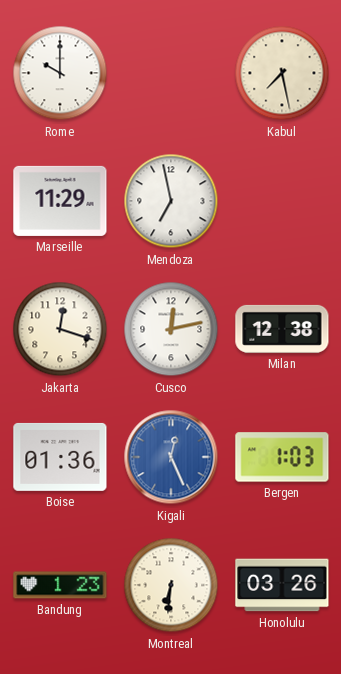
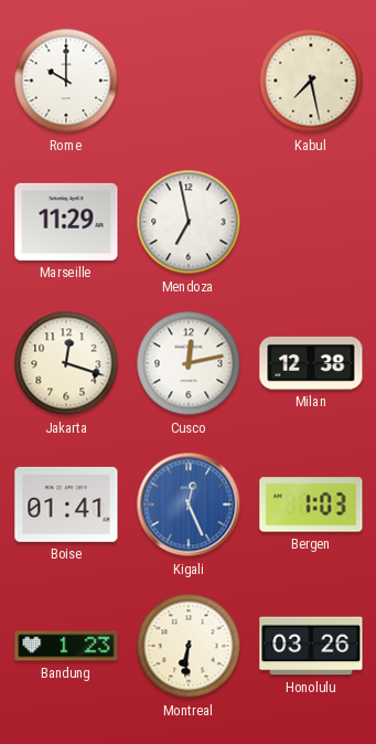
Boise: 01:36 -> 01:41 (66, 504)
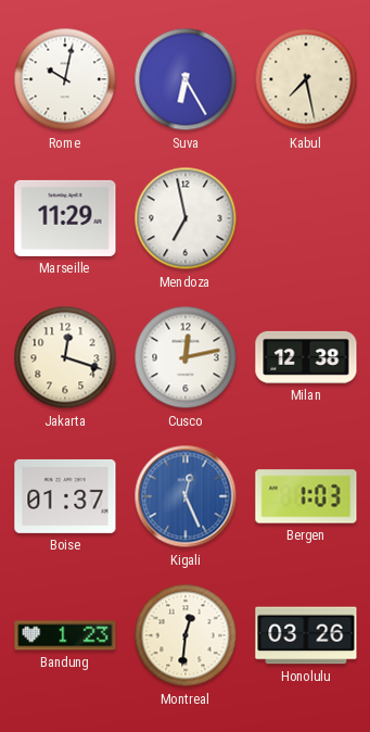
Rome: 10:00 -> 10:02 (65, 79)
Suva: none -> 6:25 (186, 79)
Boise: 01:41 -> 01:37 (65, 496)
Montreal: 6:31 -> 12:31 (186, 635)
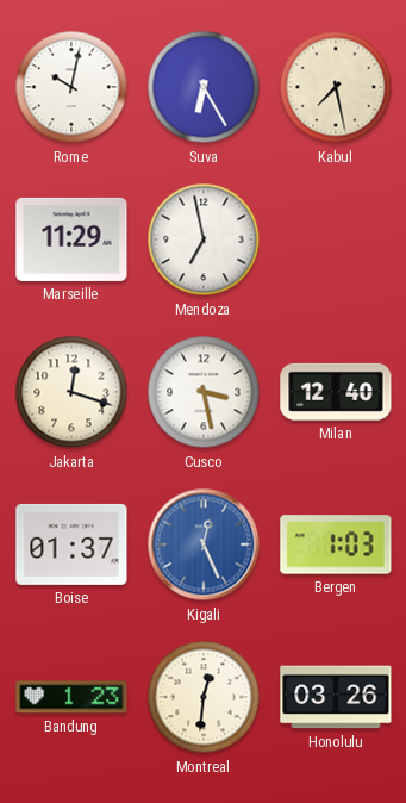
Cusco: 12:13 -> 3:28 (204, 392)
Milan: 12:38 -> 12:40 (336, 392)
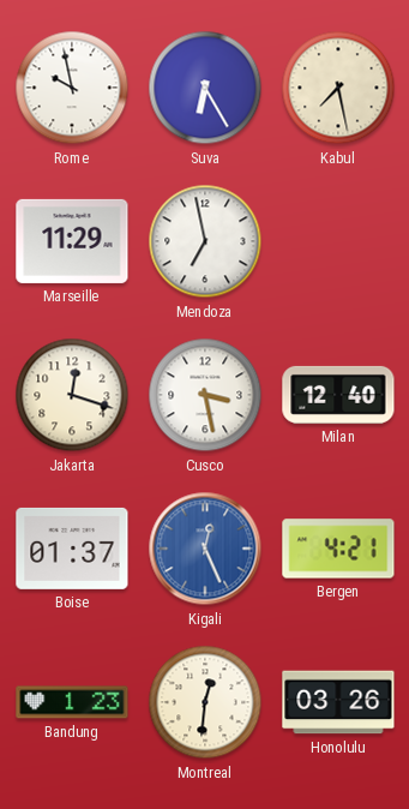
Rome: 10:02 -> 9:58 (72, 88)
Bergen: 1:03 -> 4:21 (338, 549)
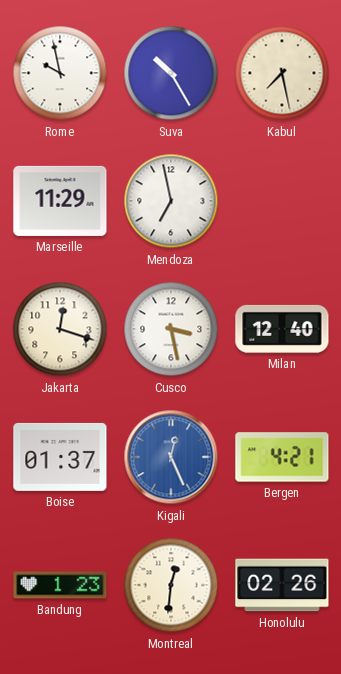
Suva: 6:25 -> 10:25 (171, 73)
Honolulu: 03:26 -> 02:26 (282, 585)
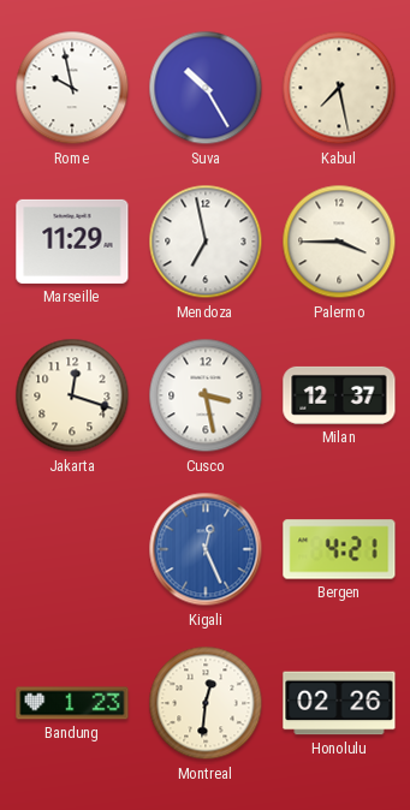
Palermo: none -> 3:45 (339, 242)
Milan: 12:40 -> 12:37 (339, 395)
Boise: 01:37 -> none (60, 457)
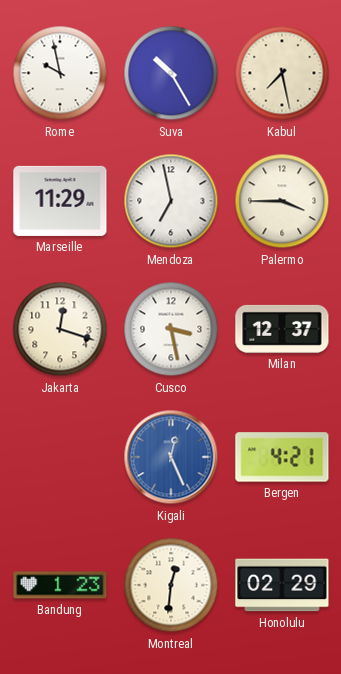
Honolulu: 02:26 -> 02:29 (282, 585)
